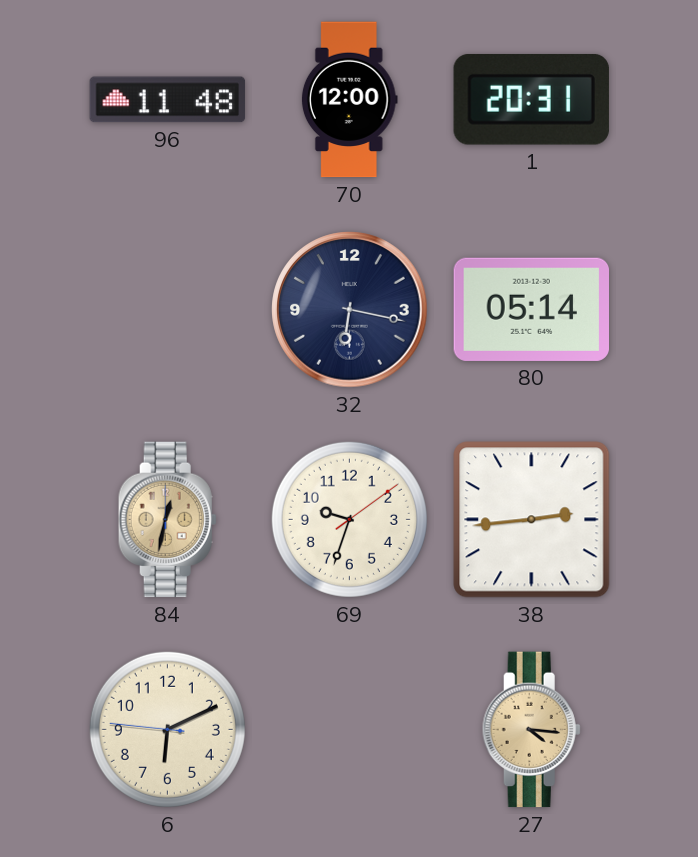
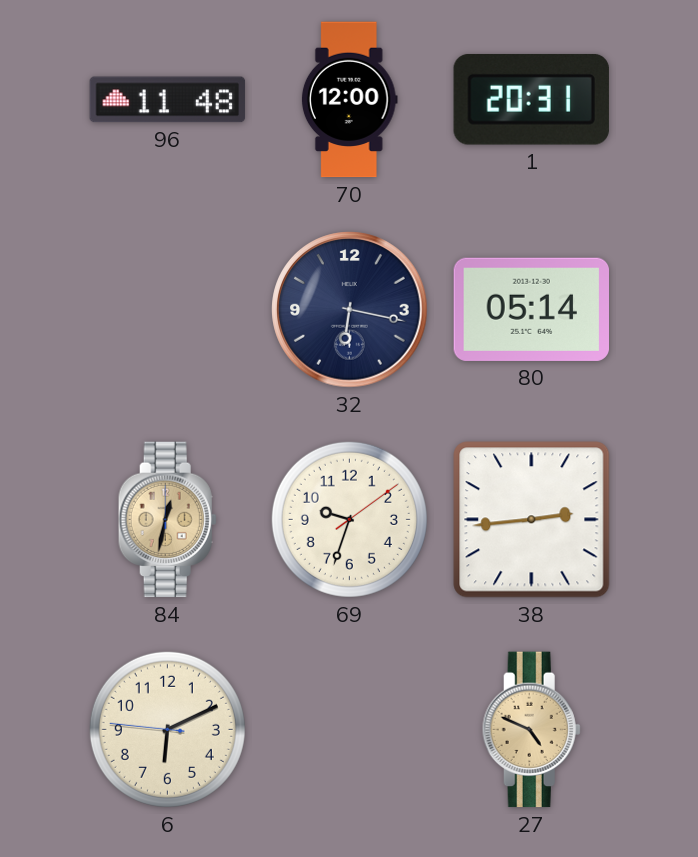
27: 4:16 -> 4:49 (531, 730)
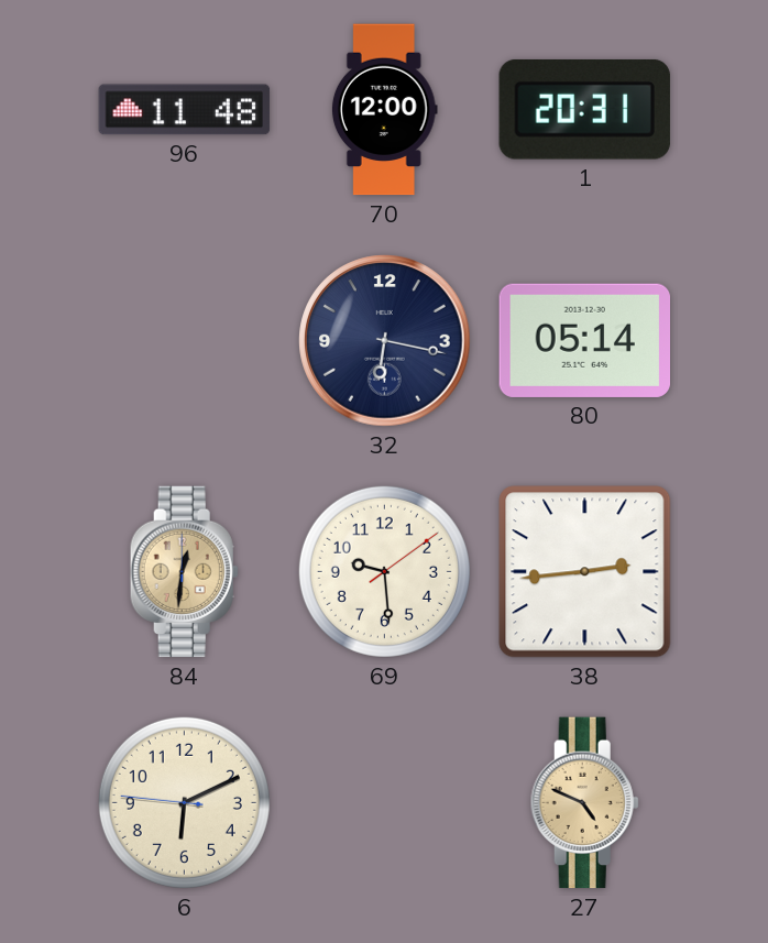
84: 12:32 -> 12:31 (184, 572)
69: 9:33 -> 9:29 (384, 571)
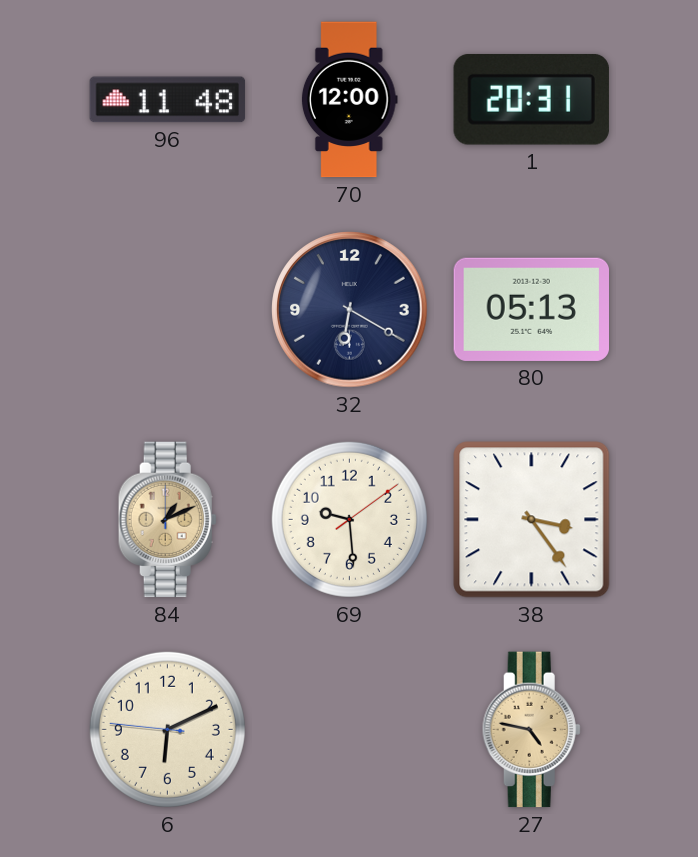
32: 6:17 -> 6:20 (350, 310)
80: 05:14 -> 05:13 (532, 309)
84: 12:31 -> 1:11 (167, 520)
38: 2:44 -> 3:24 (532, 520)
27: 4:49 -> 4:47 (531, 730)
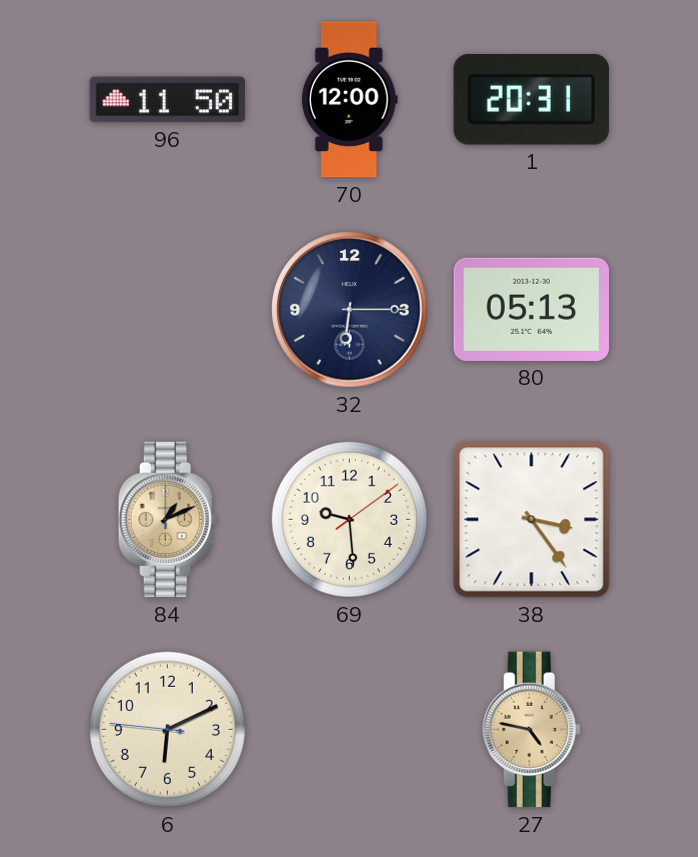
96: 11:48 -> 11:50 (168, 100)
32: 6:20 -> 6:15 (350, 310)
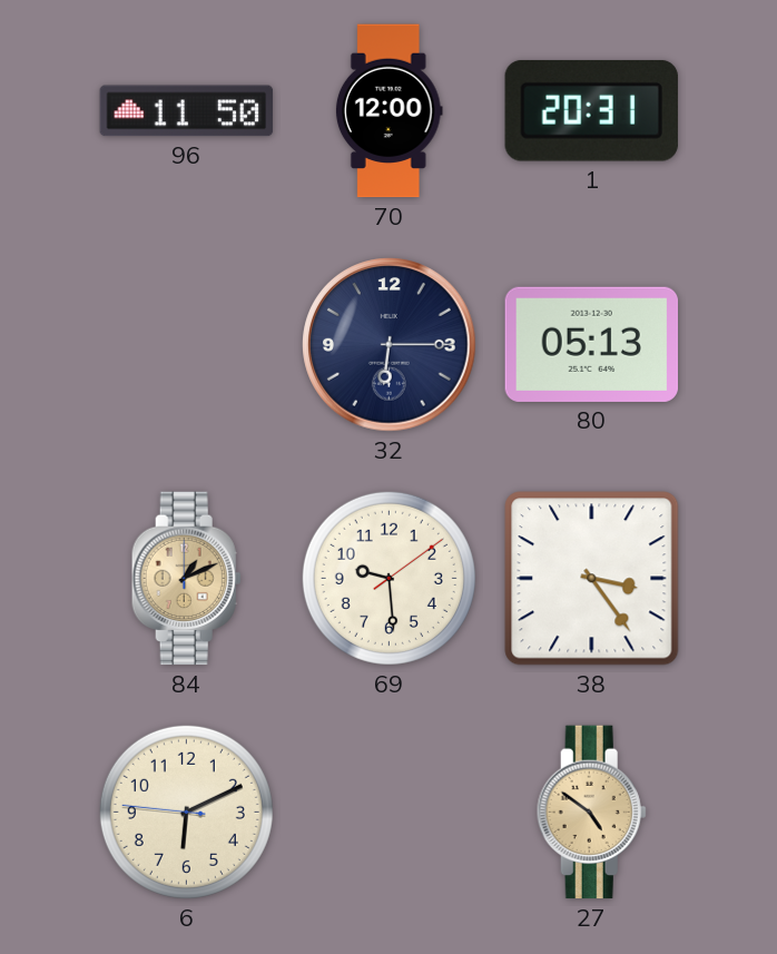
27: 4:47 -> 4:51 (591, 813)
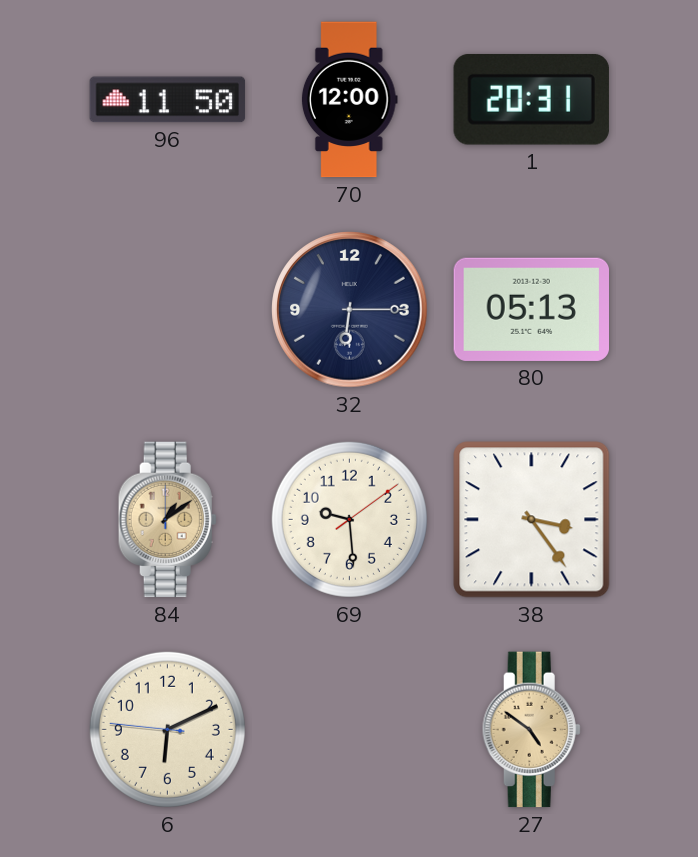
84: 1:11 -> 1:09 (167, 520)
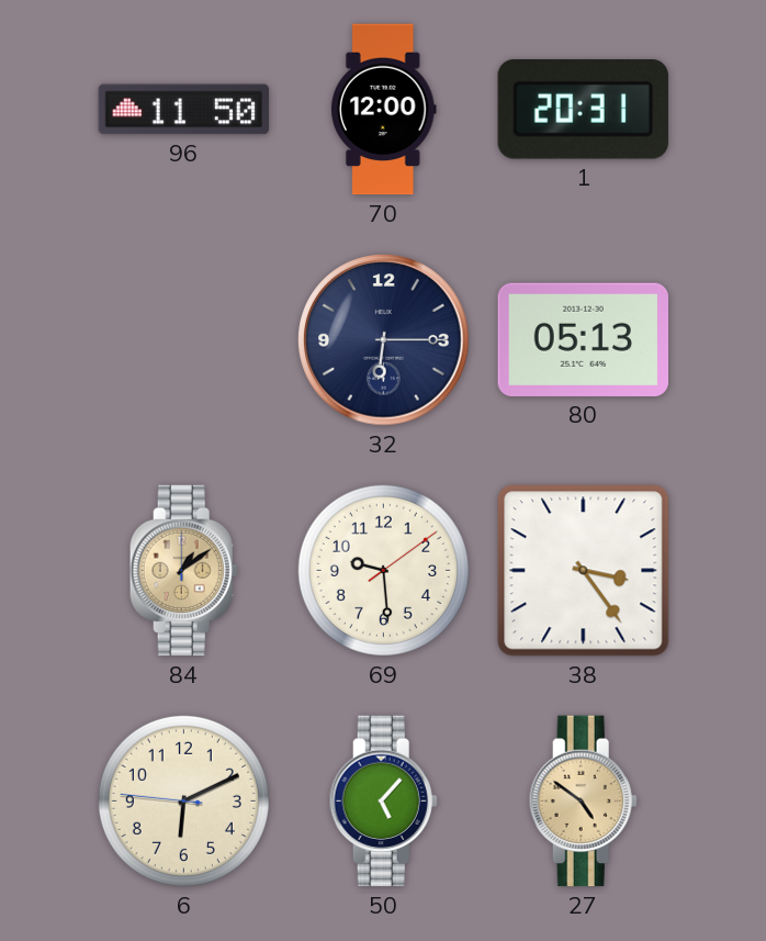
50: none -> 5:07 (383, 802)
